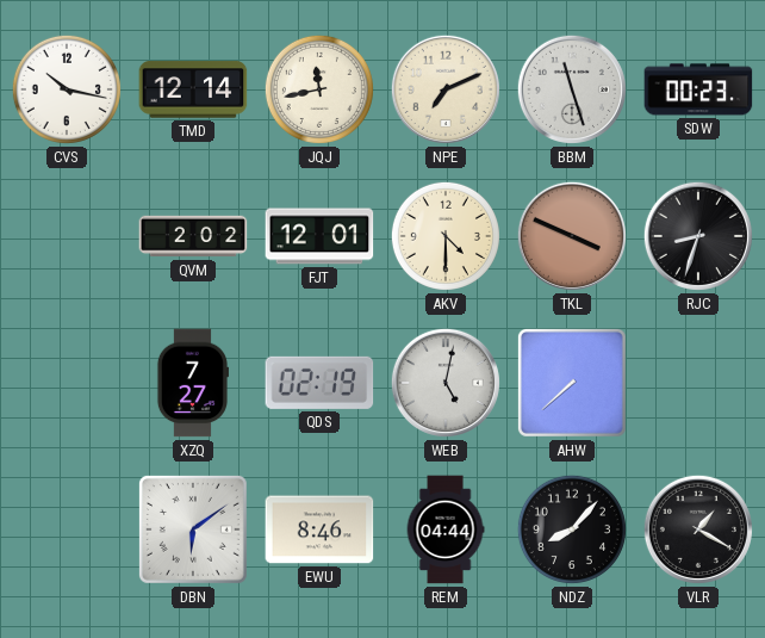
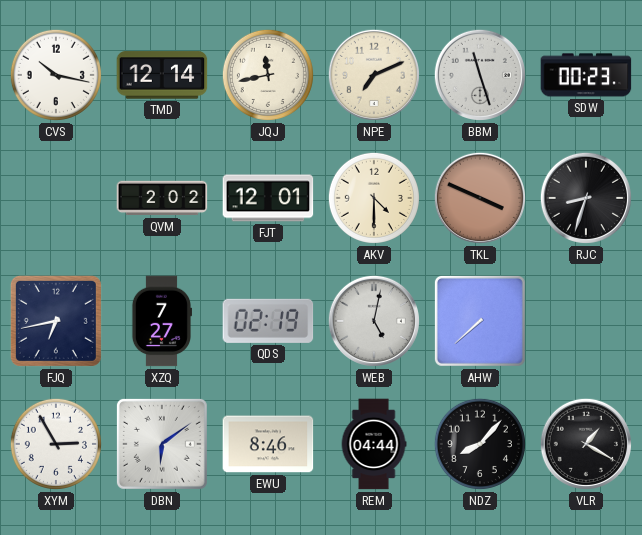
FJQ: none -> 6:43 (56, 321)
XYM: none -> 2:55 (56, 444)
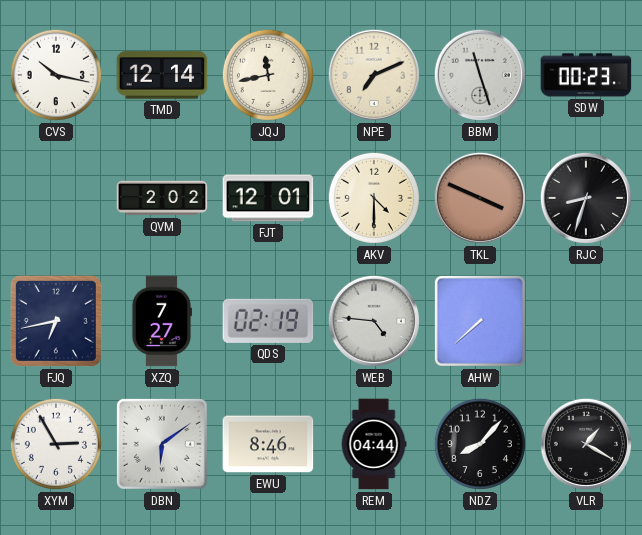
WEB: 5:02 -> 4:46 (374, 321)
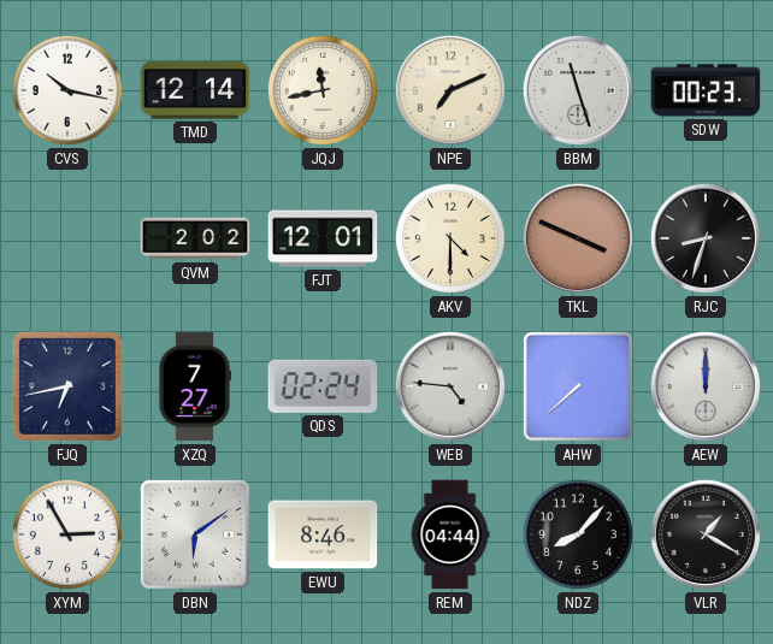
QDS: 02:19 -> 02:24 (323, 386)
AEW: none -> 12:00 (706, 386)
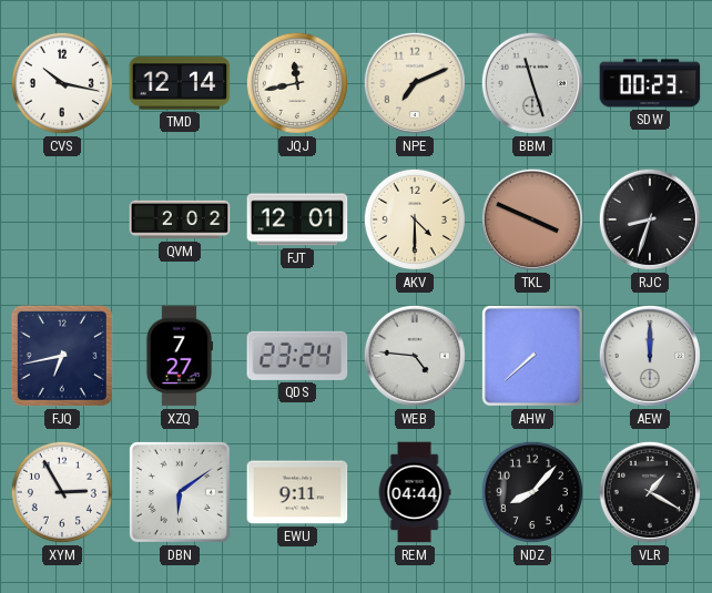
QDS: 02:24 -> 23:24 (297, 356)
EWU: 8:46 -> 9:11 (297, 492)
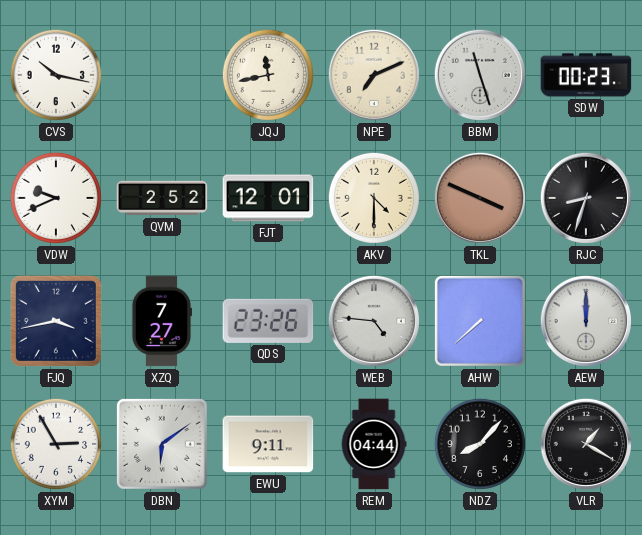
TMD: 12:14 -> none (180, 83)
VDW: none -> 9:41 (56, 198)
QVM: 2:02 -> 2:52 (162, 198)
FJQ: 6:43 -> 3:43 (56, 321)
QDS: 23:24 -> 23:26 (268, 321)
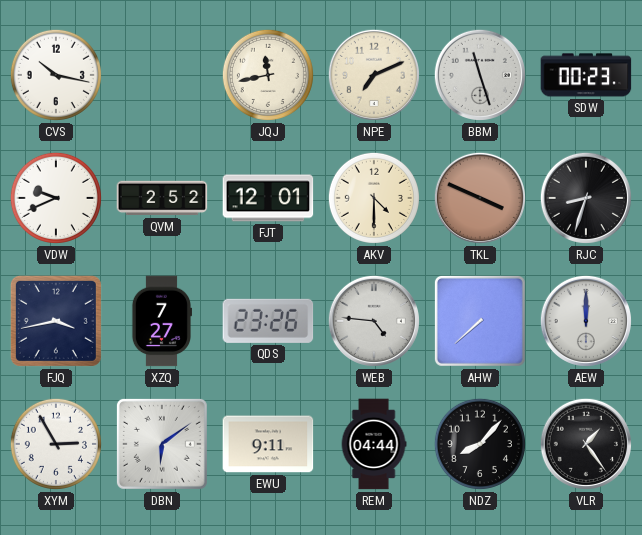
VLR: 1:20 -> 1:24 (586, 444)
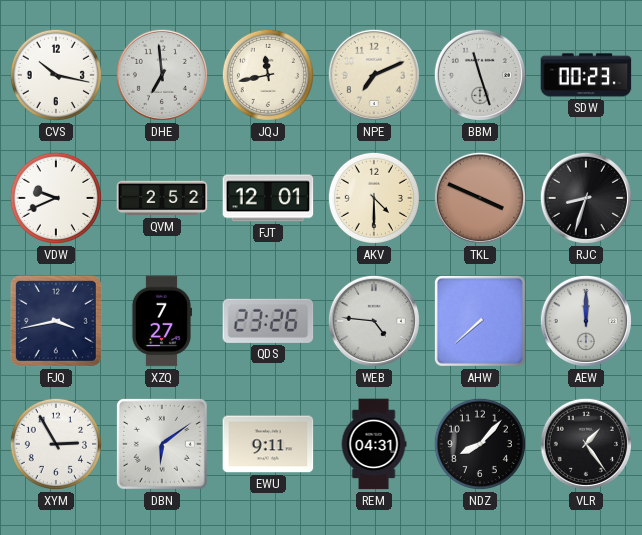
DHE: none -> 6:59 (162, 75)
REM: 04:44 -> 04:31 (374, 444)
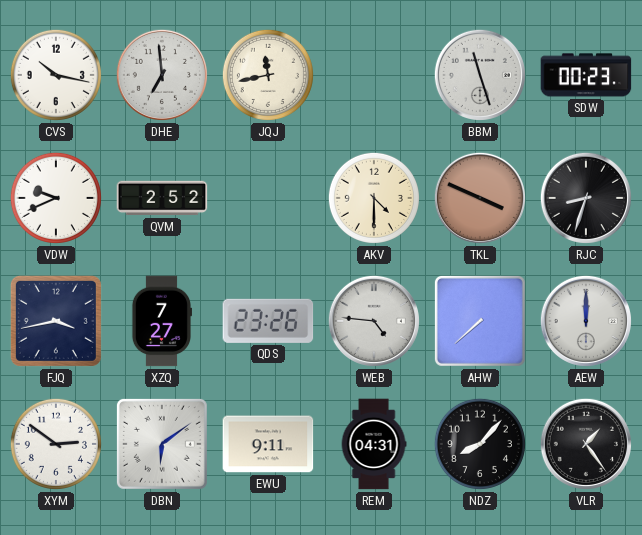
NPE: 7:11 -> none (374, 75)
FJT: 12:01 -> none (268, 198)
XYM: 2:55 -> 2:51 (56, 444)
